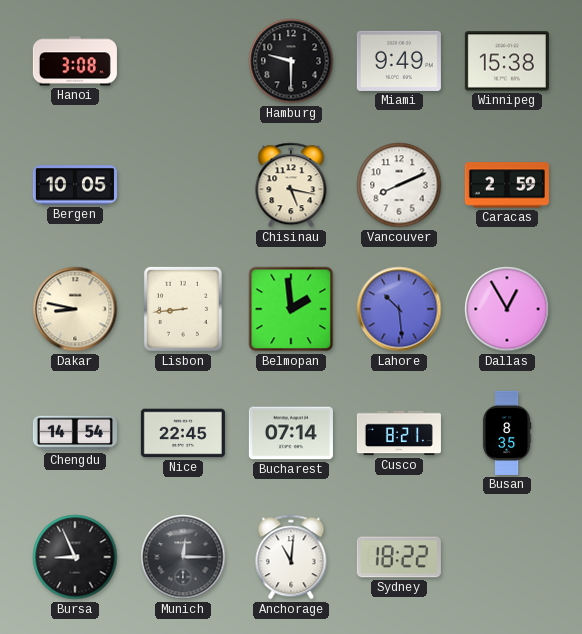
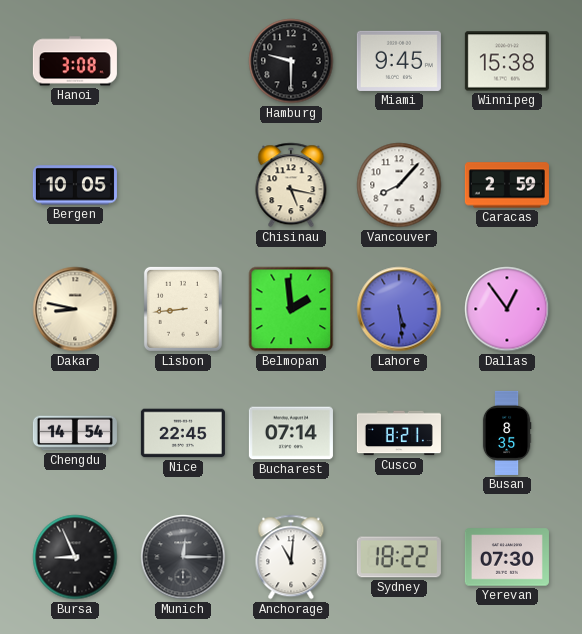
Miami: 9:49 -> 9:45 (399, 61)
Vancouver: 8:11 -> 8:07 (399, 185)
Lahore: 10:29 -> 5:29 (399, 309)
Dallas: 12:55 -> 12:54 (507, 309)
Yerevan: none -> 07:30 (507, 557)
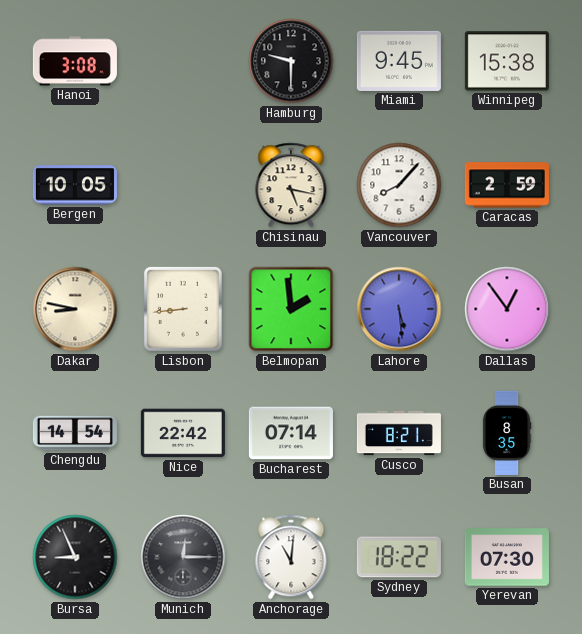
Nice: 22:45 -> 22:42 (183, 433)
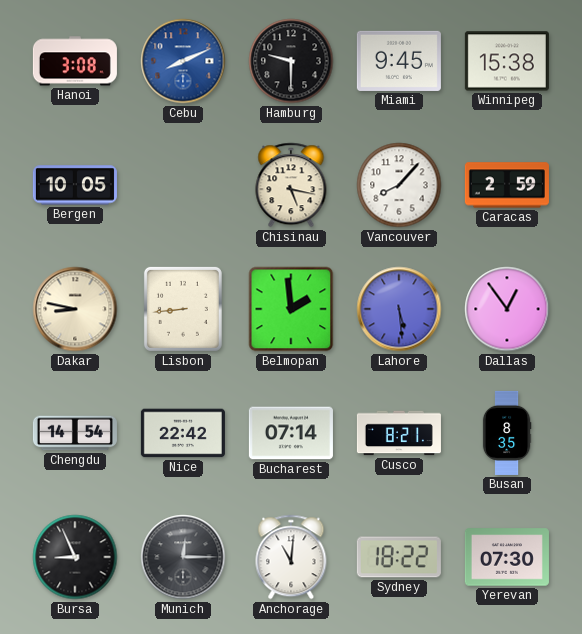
Cebu: none -> 8:11 (183, 61)
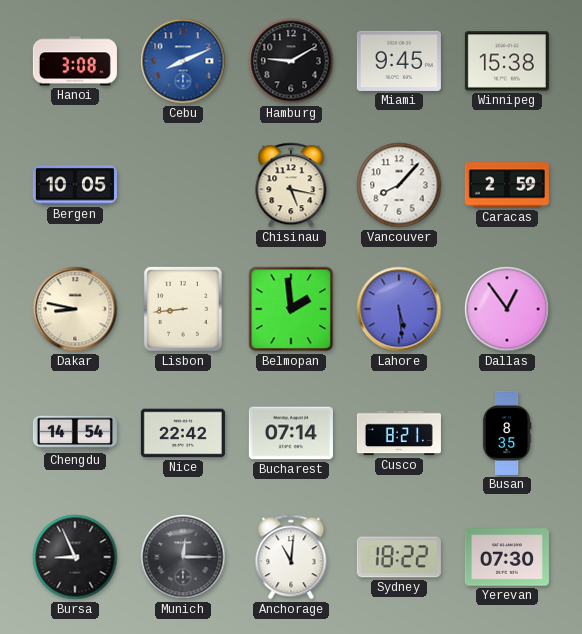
Hamburg: 9:30 -> 9:10 (291, 61)
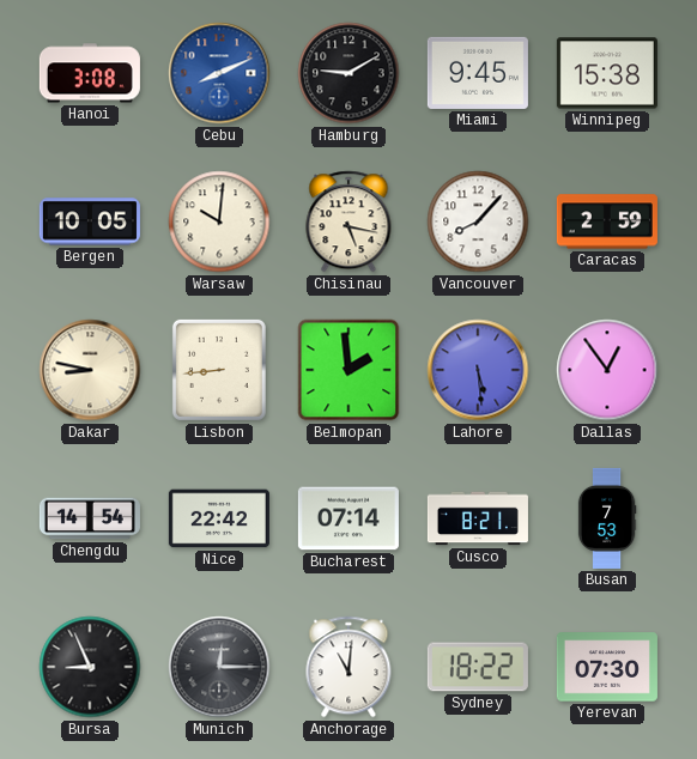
Warsaw: none -> 10:01 (219, 221)
Busan: 8:35 -> 7:53 (607, 518)
